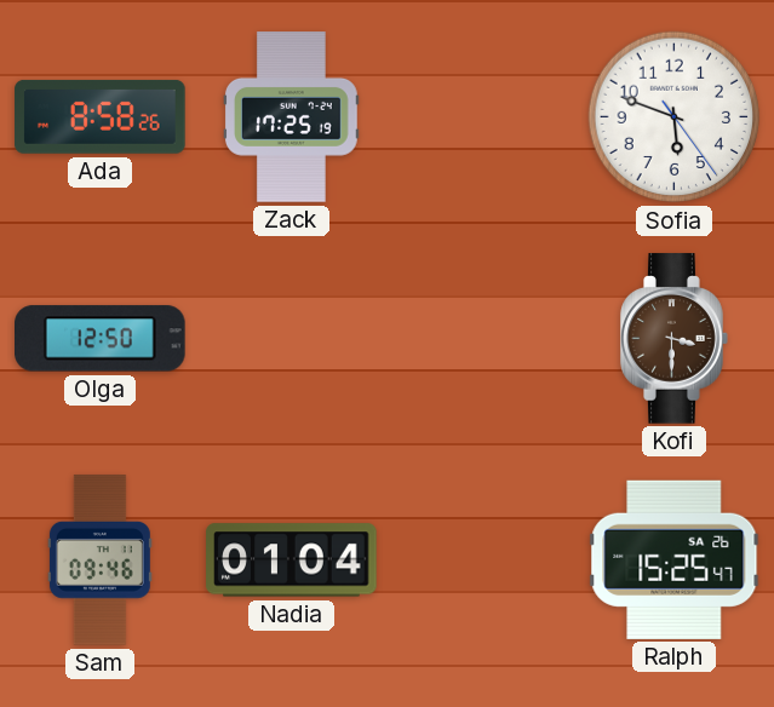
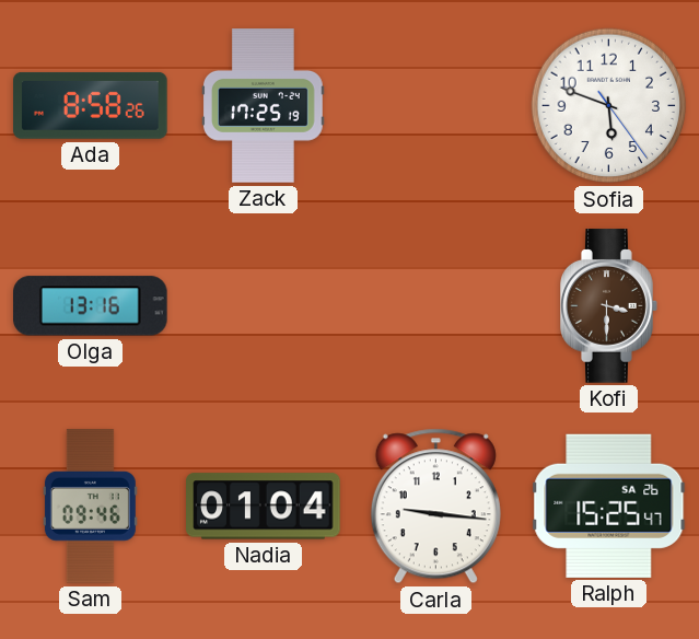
Olga: 12:50 -> 13:16 (91, 306)
Carla: none -> 9:16 (435, 507)
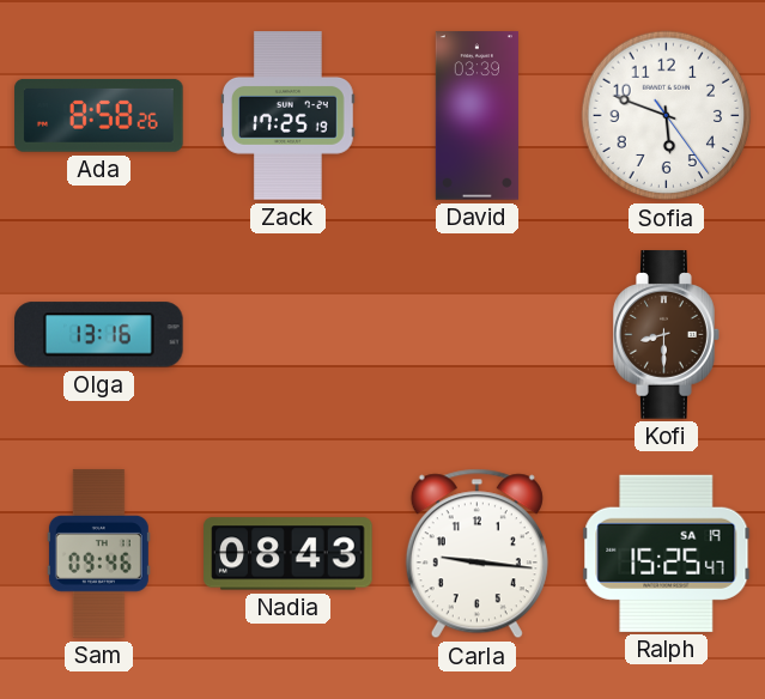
David: none -> 03:39 (476, 116)
Kofi: 3:30 -> 8:30 (667, 335)
Nadia: 01:04 -> 08:43 (289, 554)
Ralph date: SA 26 -> SA 19 (667, 553)
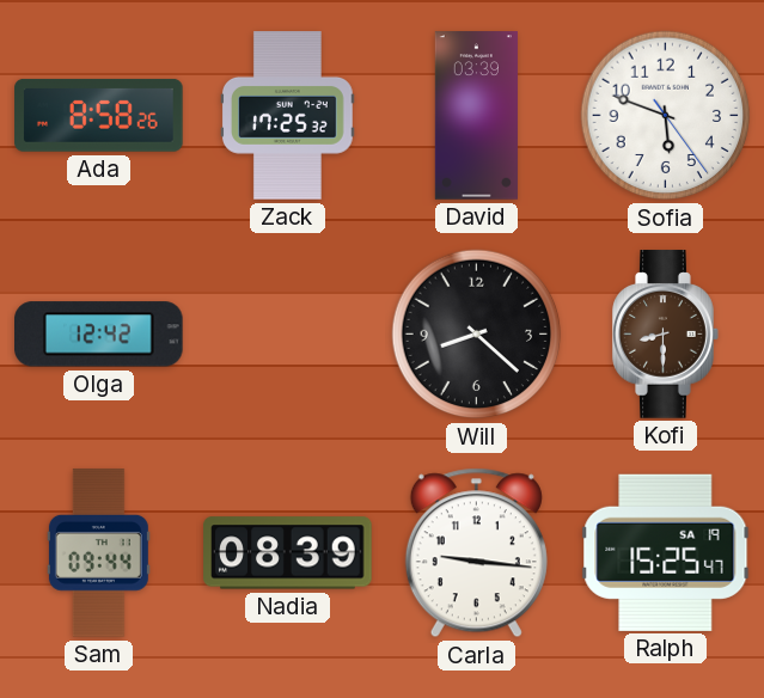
Zack: 17:25:19 -> 17:25:32 (288, 116)
Olga: 13:16 -> 12:42 (99, 335)
Will: none -> 8:22 (477, 335)
Sam: 09:46 -> 09:44 (98, 553)
Nadia: 08:43 -> 08:39 (288, 553)
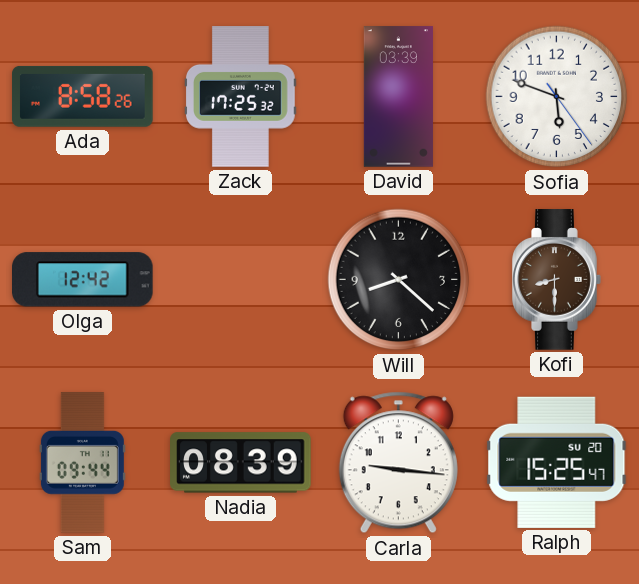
Ralph date: SA 19 -> SU 20 (557, 462)
